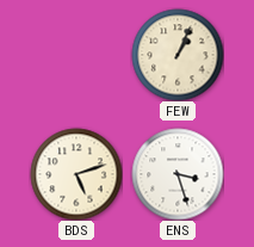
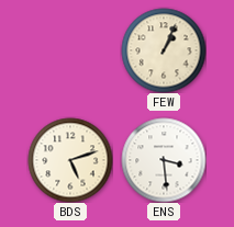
ENS: 3:27 -> 3:29 (164, 160)
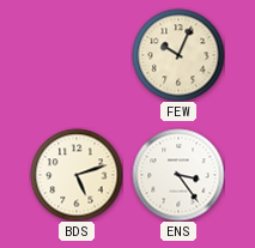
FEW: 1:04 -> 10:04 (178, 55)
ENS: 3:29 -> 3:24 (178, 175)
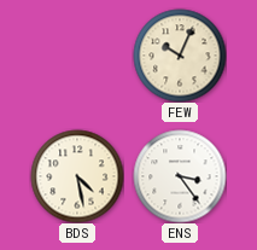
BDS: 5:12 -> 4:28 (77, 176)
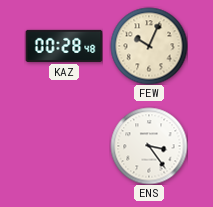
KAZ: none -> 00:28 (64, 46)
BDS: 4:28 -> none (77, 176)
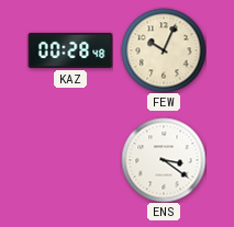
ENS: 3:24 -> 3:21 (164, 160)
